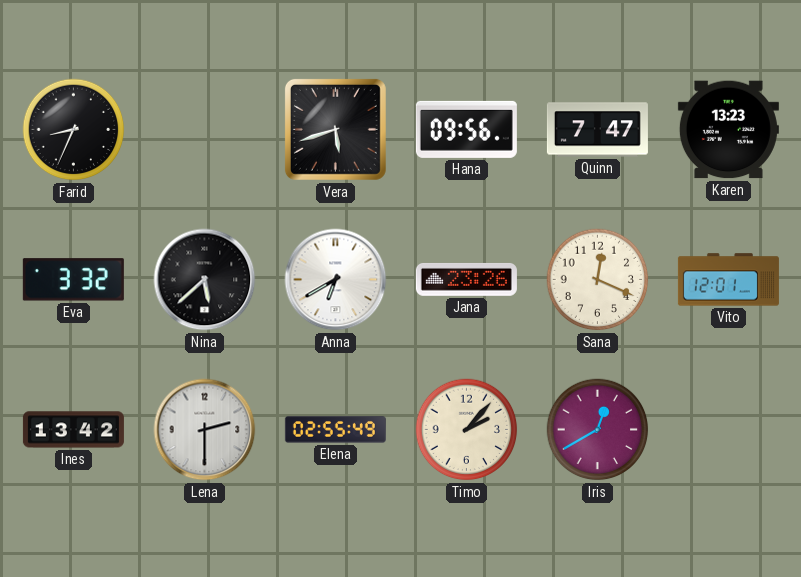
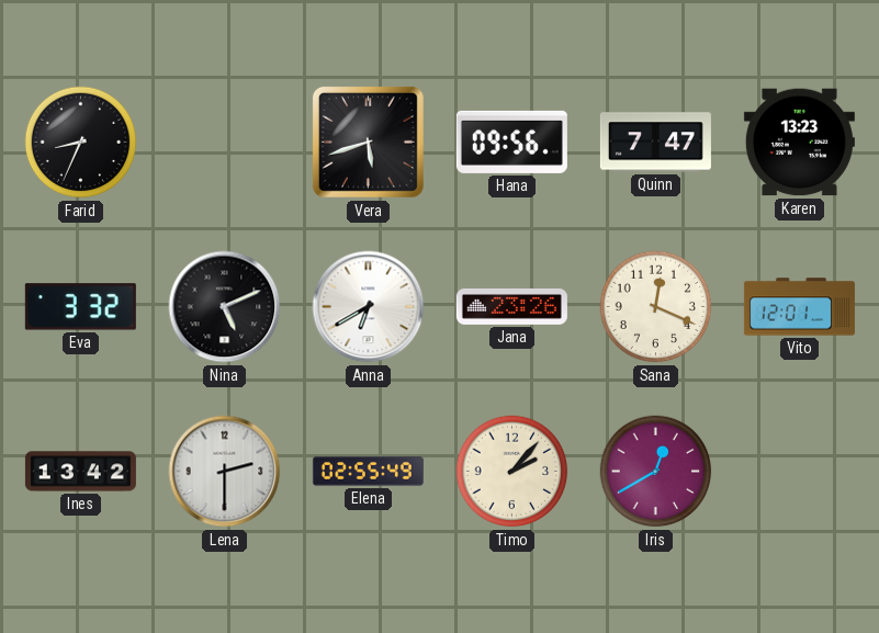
Nina: 5:38 -> 5:11 (225, 307)
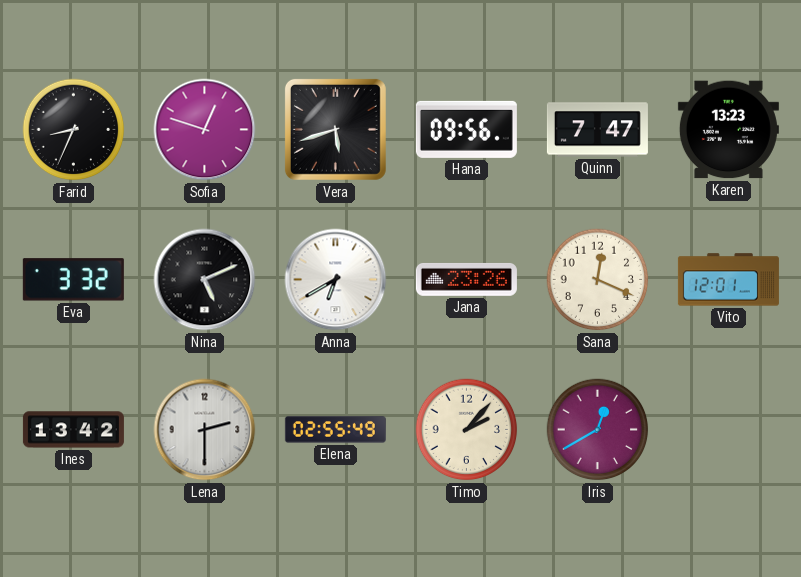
Sofia: none -> 12:48 (205, 130)
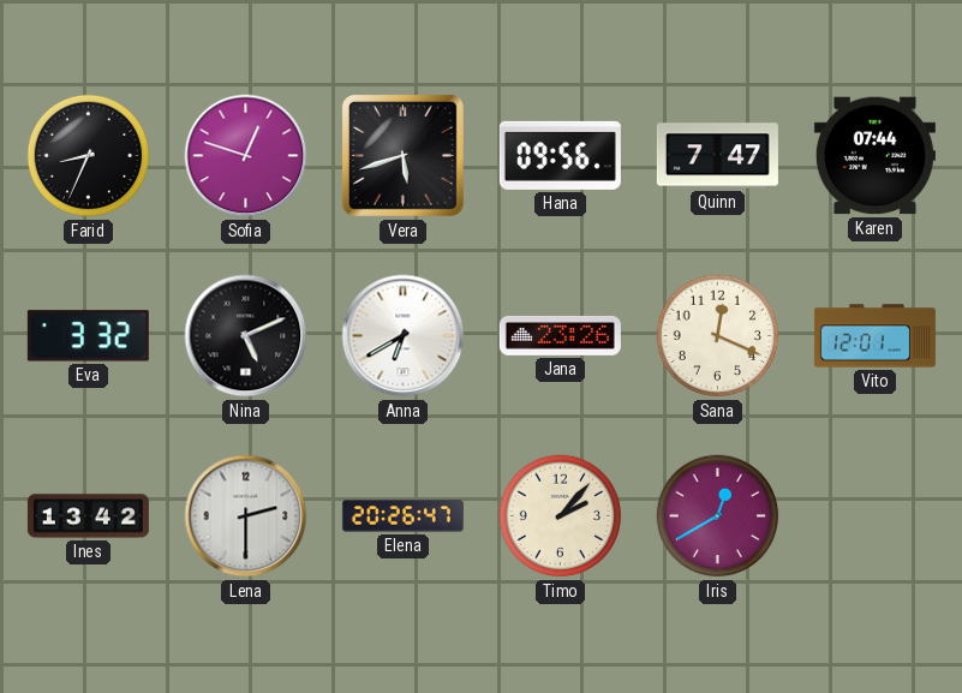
Karen: 13:23 -> 07:44 (874, 156)
Elena: 02:55 -> 20:26 (402, 516)
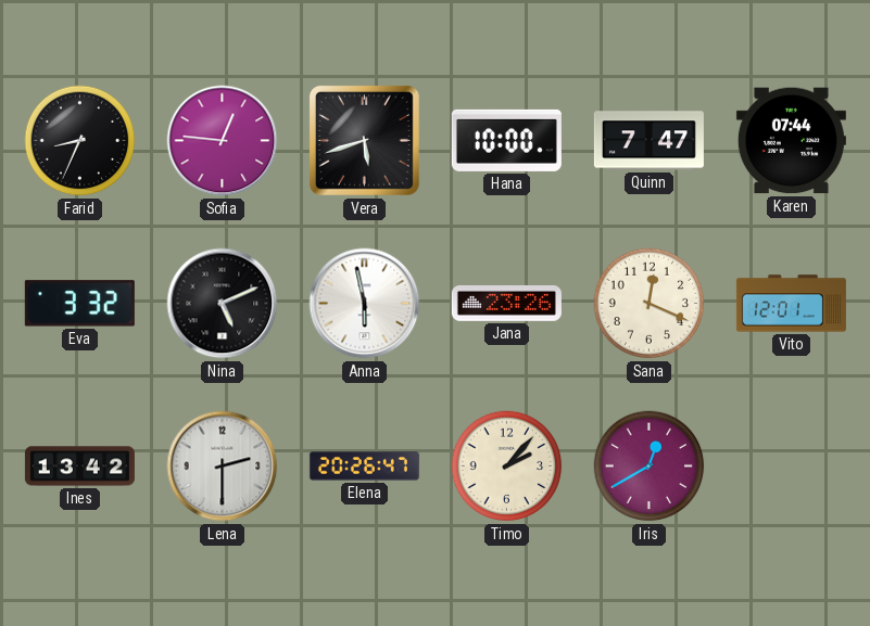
Sofia: 12:48 -> 12:46 (223, 141)
Hana: 09:56 -> 10:00 (506, 140)
Anna: 6:40 -> 5:58 (365, 304)
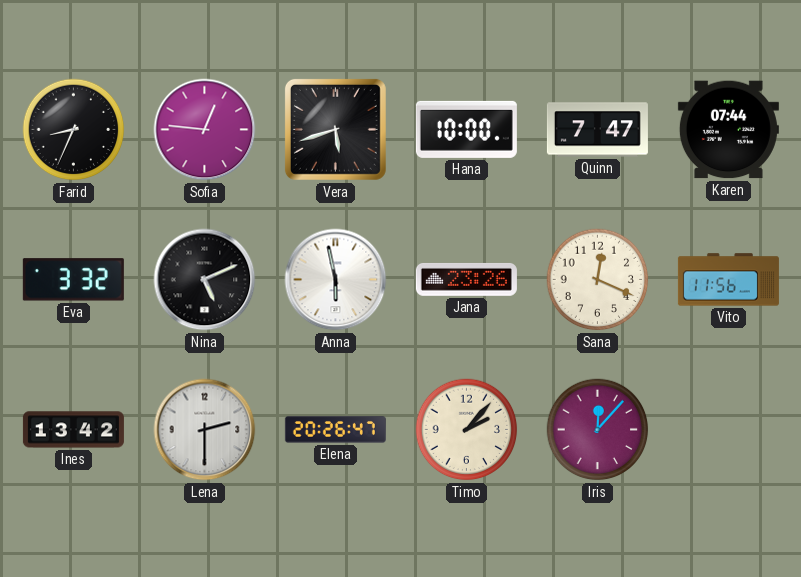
Vito: 12:01 -> 11:56 (728, 280)
Iris: 12:40 -> 12:07 (598, 430)
